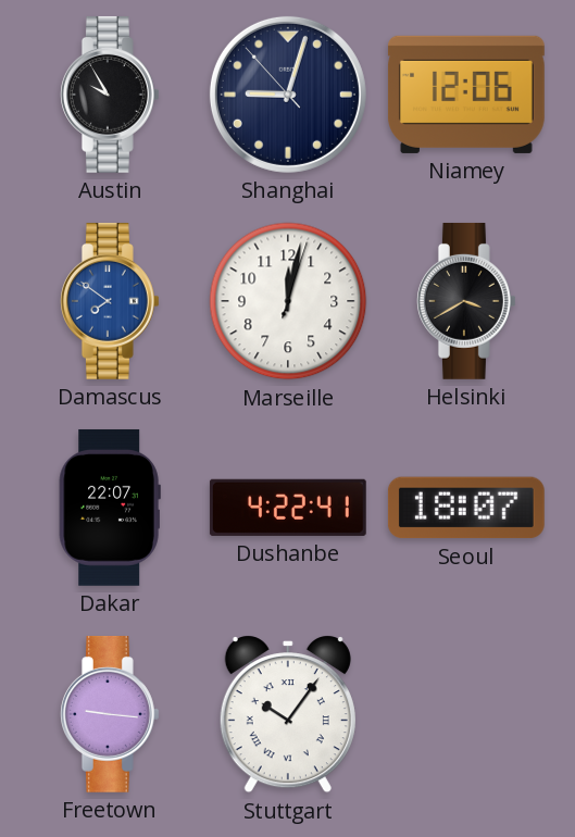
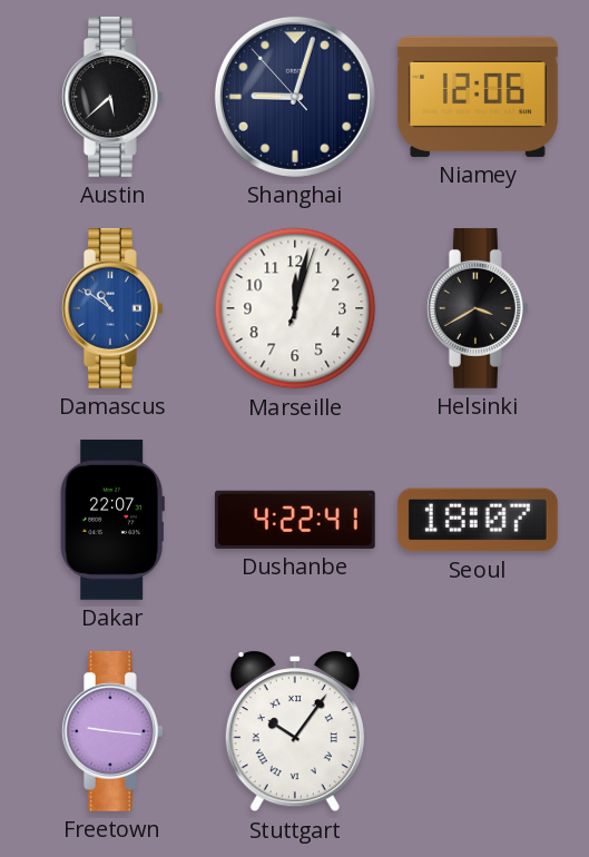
Austin: 9:55 -> 5:38 (112, 97)
Damascus: 7:51 -> 10:51 (112, 308)
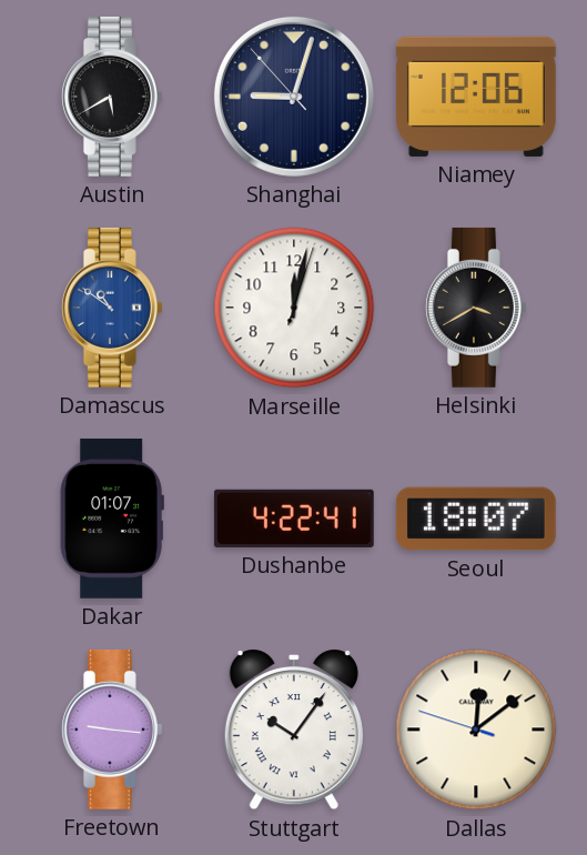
Austin: 5:38 -> 5:40 (112, 97)
Dakar: 22:07 -> 01:07 (112, 519)
Dallas: none -> 12:08 (476, 730)
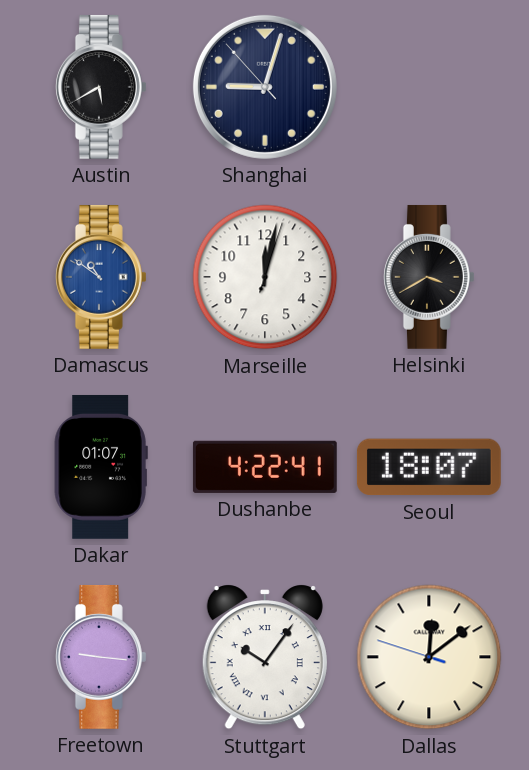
Niamey: 12:06 -> none (476, 97)
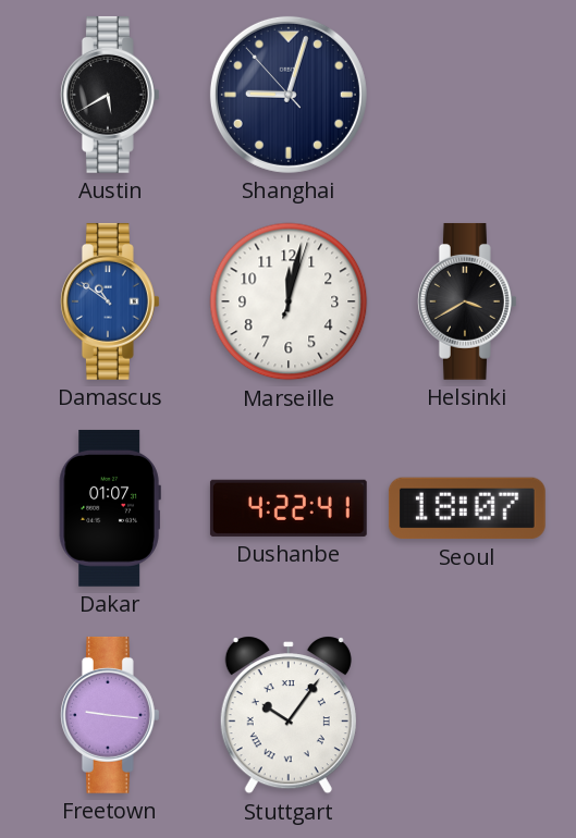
Dallas: 12:08 -> none (429, 657)
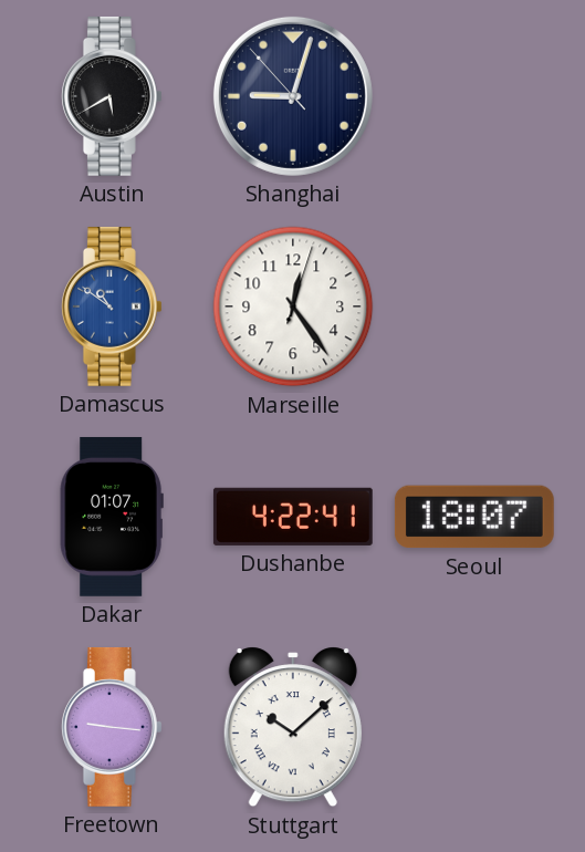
Marseille: 12:02 -> 12:24 (293, 306)
Helsinki: 3:40 -> none (467, 301)
Stuttgart: 10:06 -> 10:08 (293, 727)
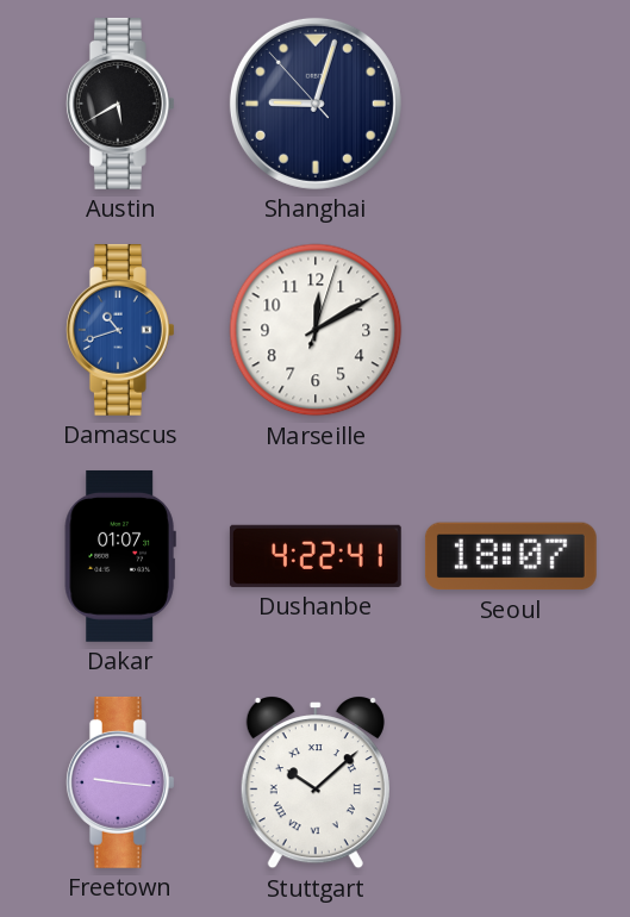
Damascus: 10:51 -> 10:42 (120, 330)
Marseille: 12:24 -> 12:10 (316, 330)
